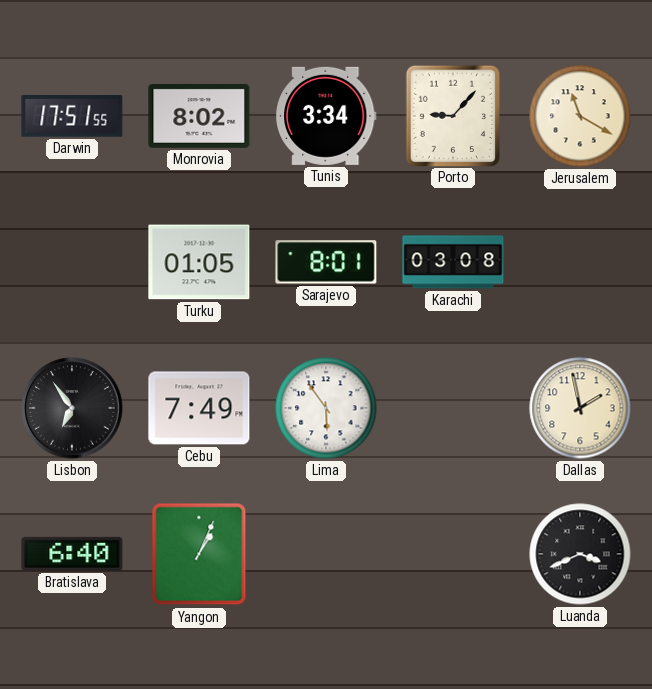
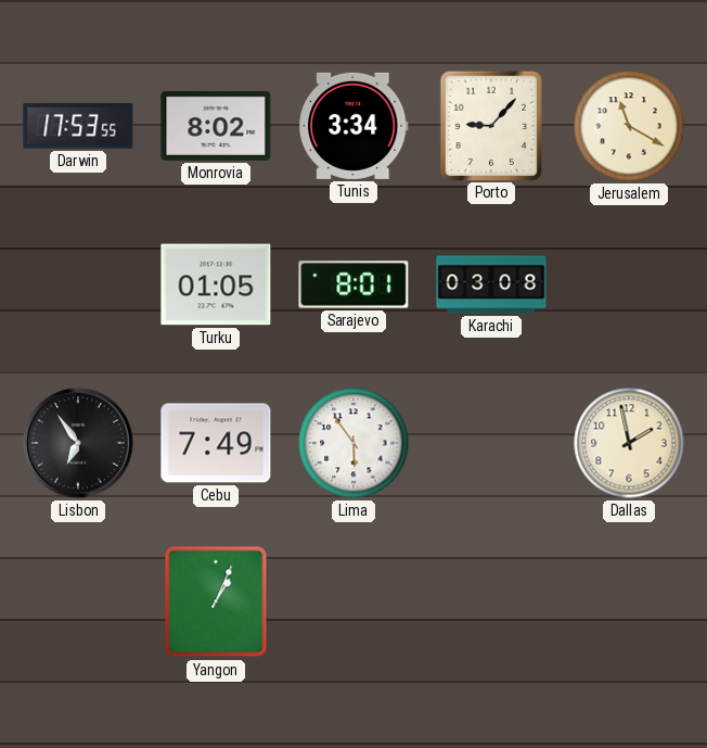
Darwin: 17:51 -> 17:53 (78, 127)
Bratislava: 6:40 -> none (72, 554)
Luanda: 3:41 -> none (580, 554)
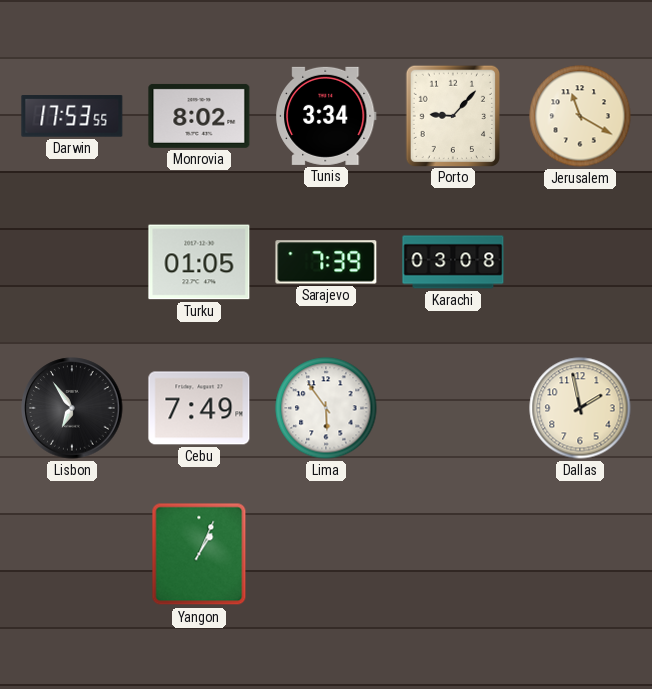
Sarajevo: 8:01 -> 7:39 (326, 262)
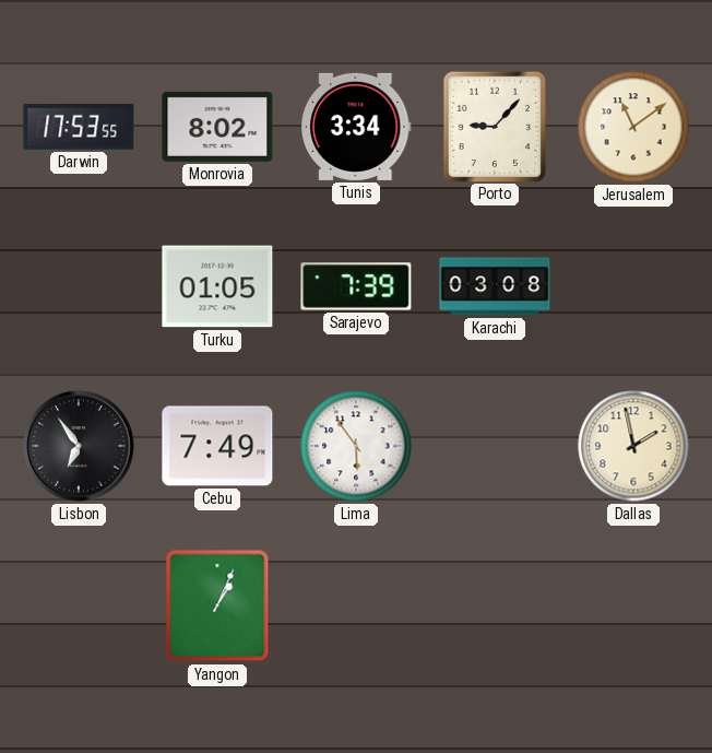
Jerusalem: 11:20 -> 11:09 (633, 127)
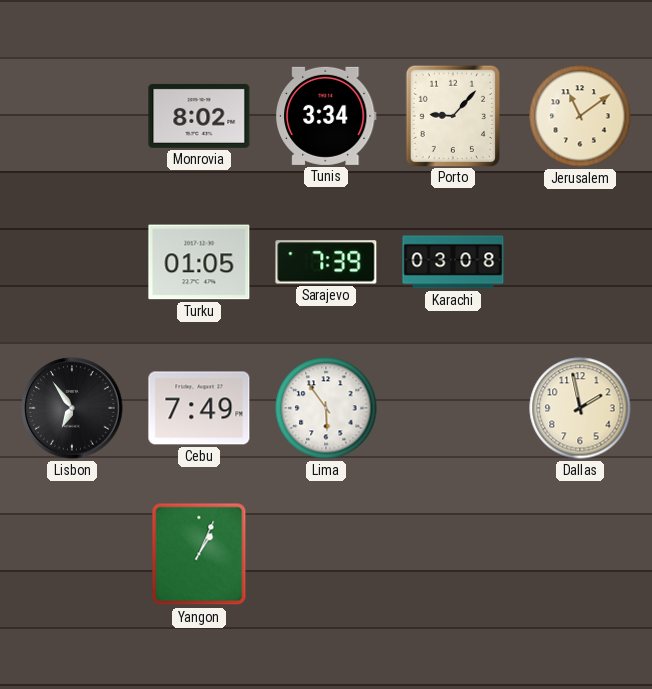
Darwin: 17:53 -> none (79, 128)
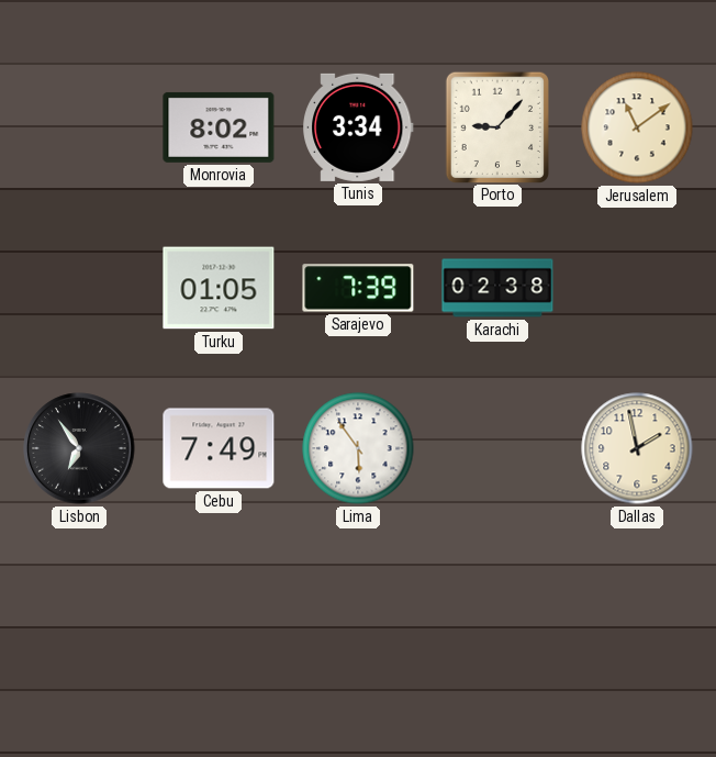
Karachi: 03:08 -> 02:38 (497, 288)
Yangon: 1:04 -> none (199, 554)
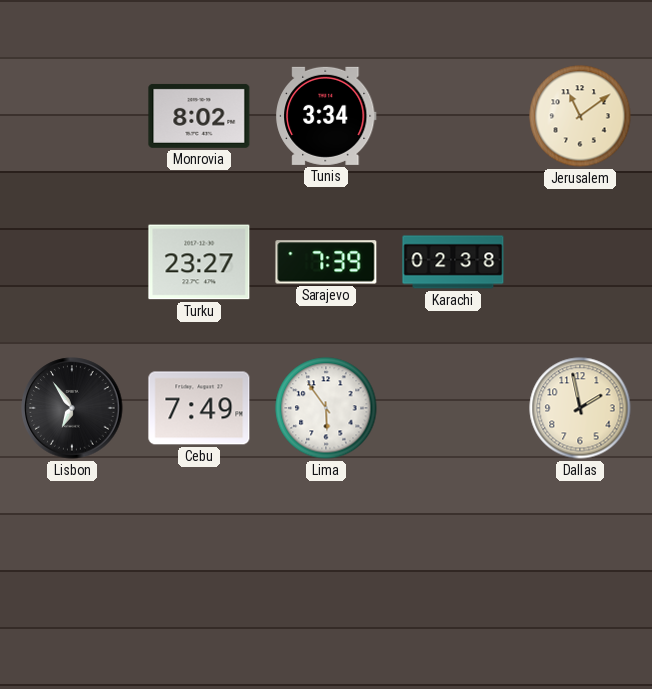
Porto: 9:07 -> none (496, 126)
Turku: 01:05 -> 23:27 (199, 262)
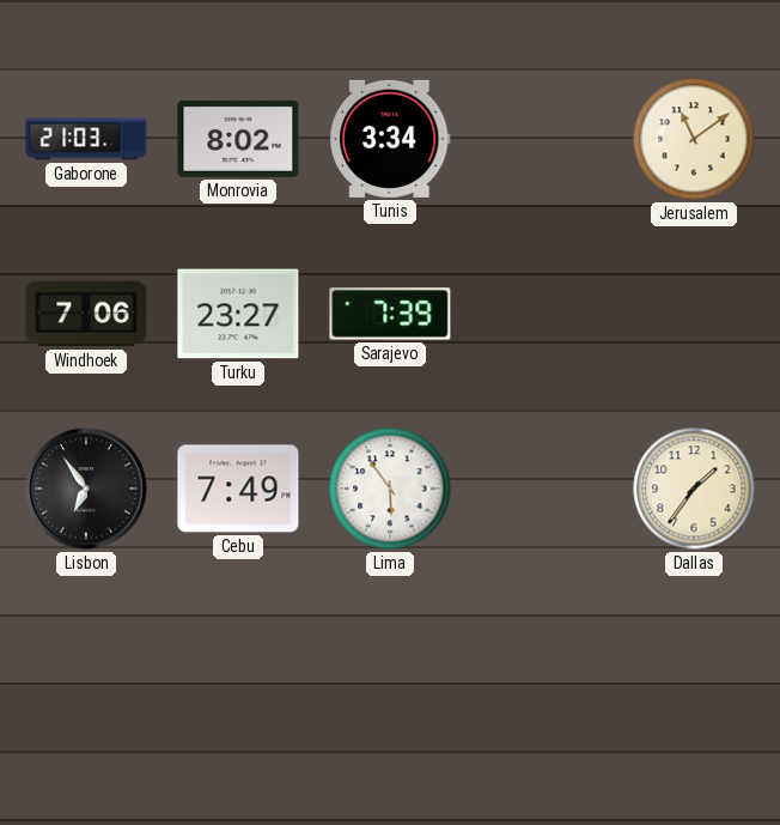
Gaborone: none -> 21:03 (86, 139)
Windhoek: none -> 7:06 (86, 314)
Karachi: 02:38 -> none (453, 262)
Dallas: 1:58 -> 1:36 (694, 489)
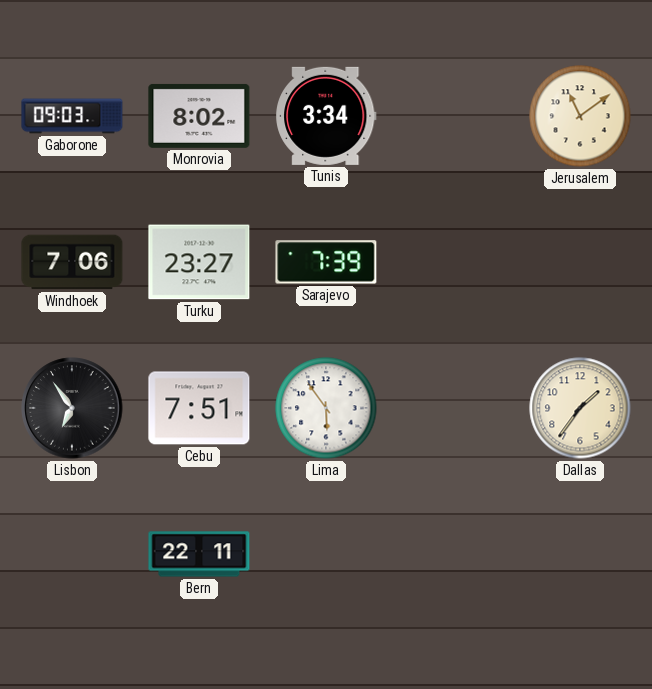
Gaborone: 21:03 -> 09:03 (72, 116)
Cebu: 7:49 -> 7:51 (199, 408)
Bern: none -> 22:11 (199, 554)
